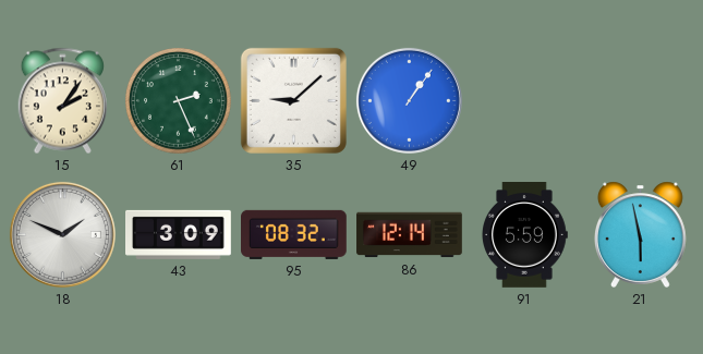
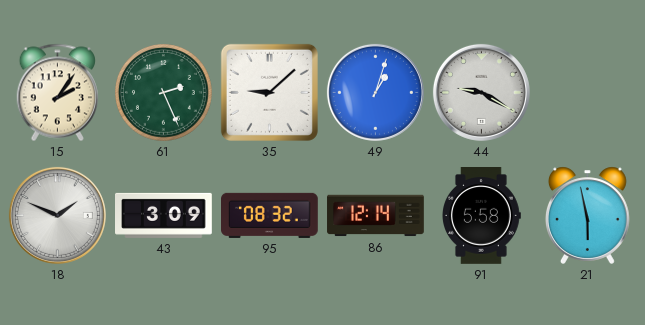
49: 1:06 -> 1:03 (375, 92)
44: none -> 9:20 (481, 92)
91: 5:59 -> 5:58 (482, 216)
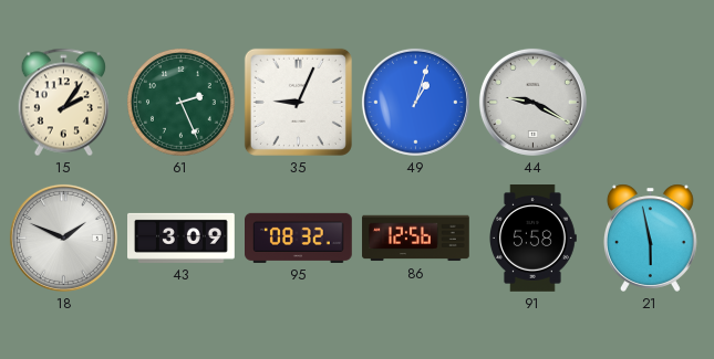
35: 9:08 -> 9:04 (298, 102)
86: 12:14 -> 12:56 (416, 239)
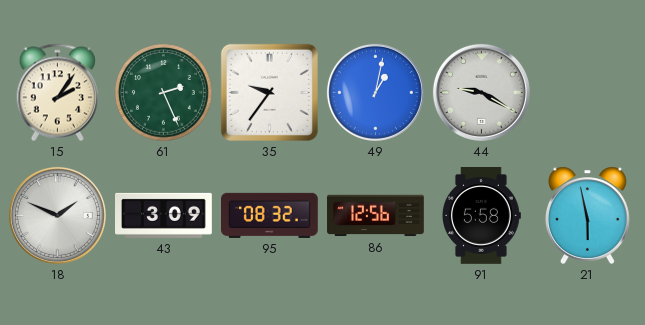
35: 9:04 -> 9:36 (269, 92)
49: 1:03 -> 1:02 (375, 92)
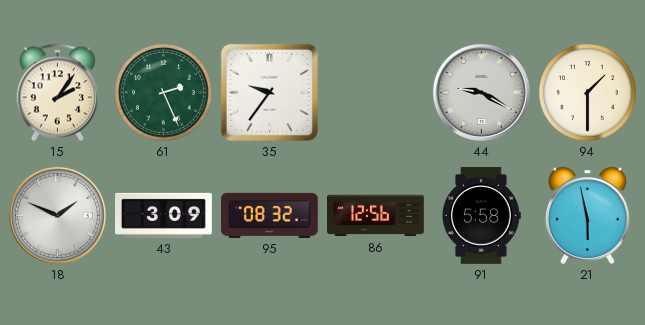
49: 1:02 -> none (375, 92)
94: none -> 1:30 (588, 93)
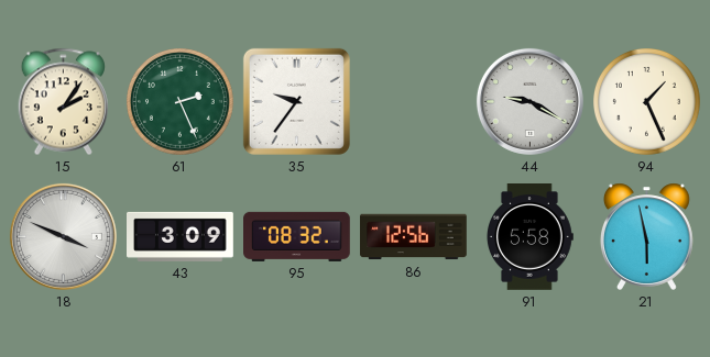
94: 1:30 -> 1:26 (647, 102)
18: 1:49 -> 3:49 (63, 236)
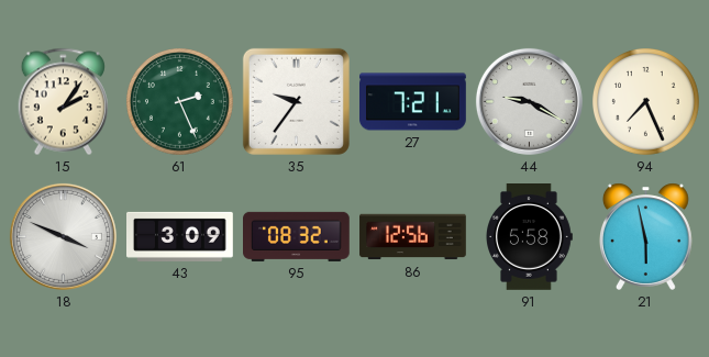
27: none -> 7:21 (413, 102)
94: 1:26 -> 7:26 (646, 102)
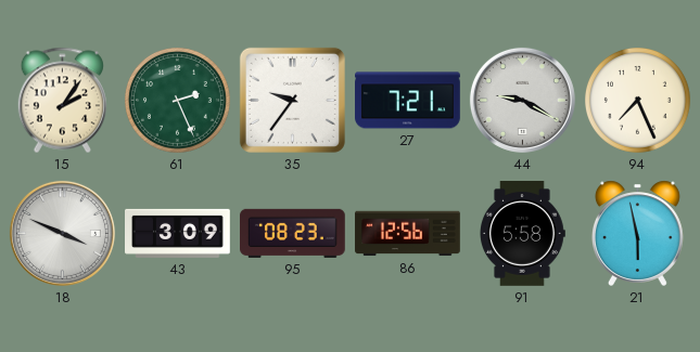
95: 08:32 -> 08:23 (293, 233)
